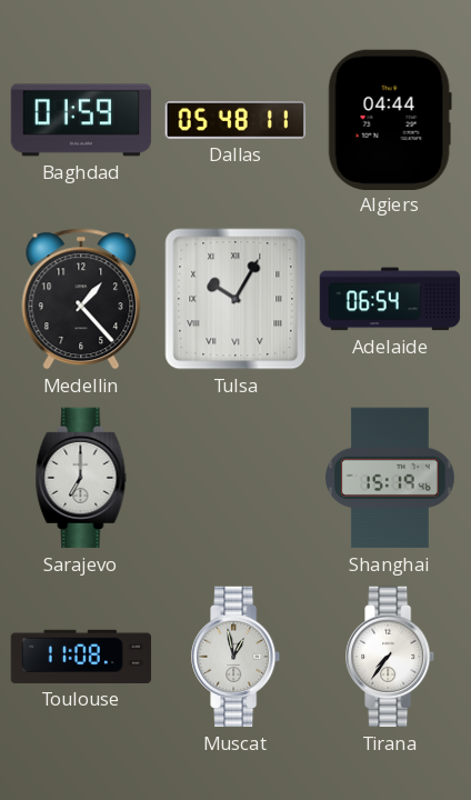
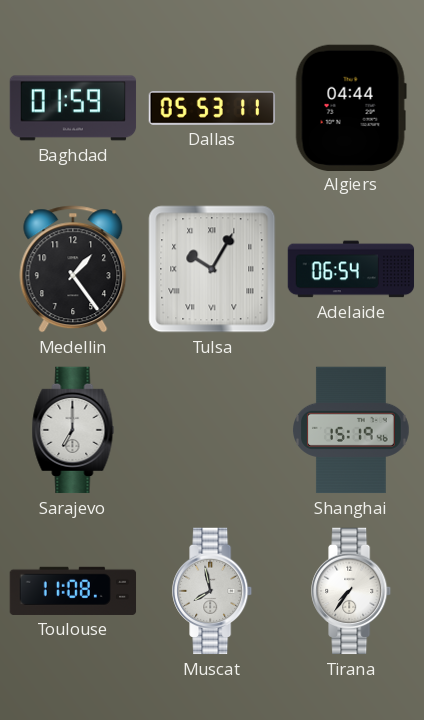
Dallas: 05:48 -> 05:53 (212, 109)
Medellin: 1:23 -> 1:24 (73, 269)
Muscat: 12:58 -> 7:58 (213, 591)
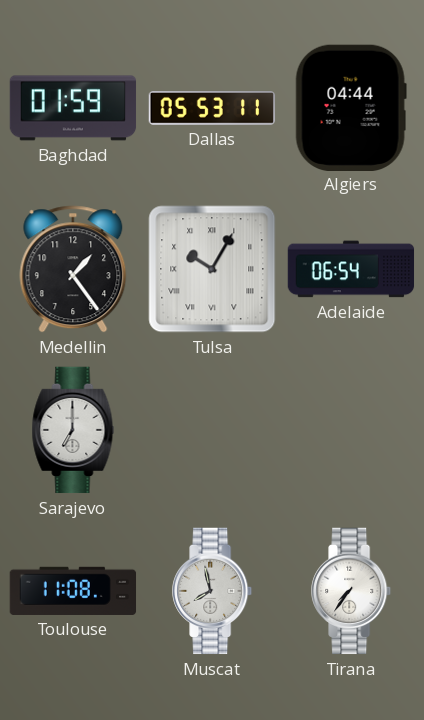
Shanghai: 15:19 -> none (352, 430)
